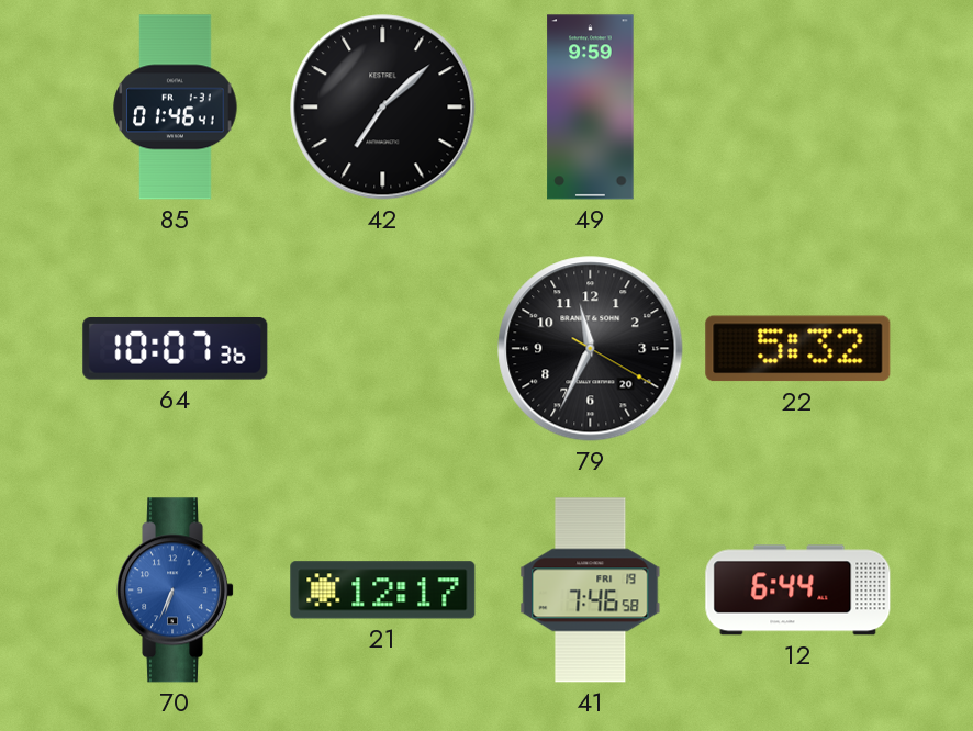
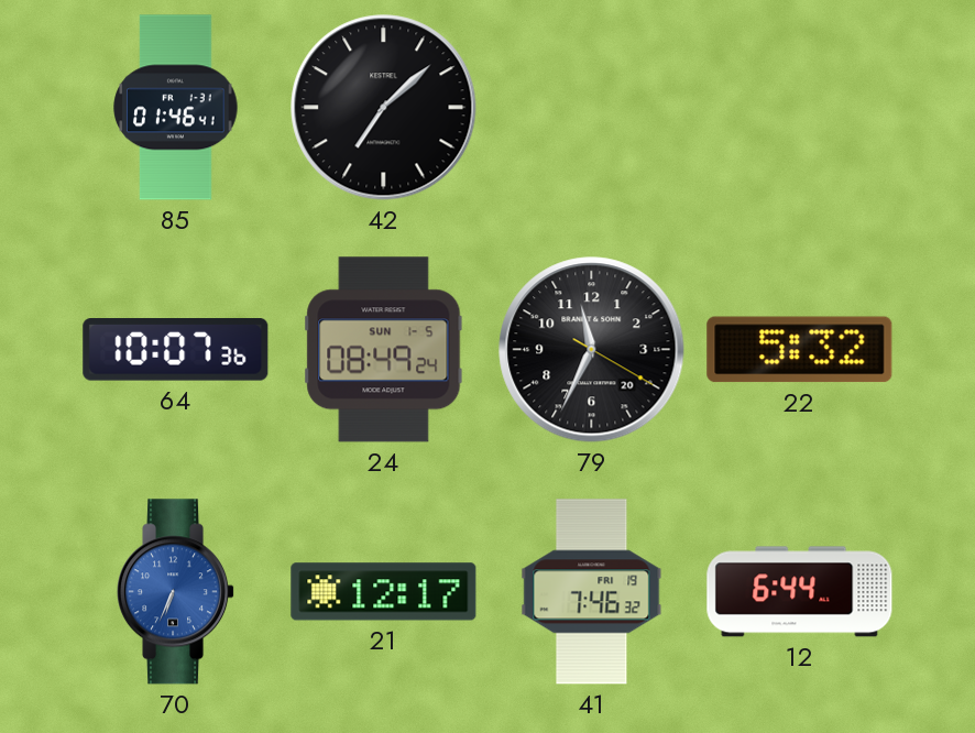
49: 9:59 -> none (591, 108)
24: none -> 08:49 (384, 350)
41: 7:46:58 -> 7:46:32 (592, 592)
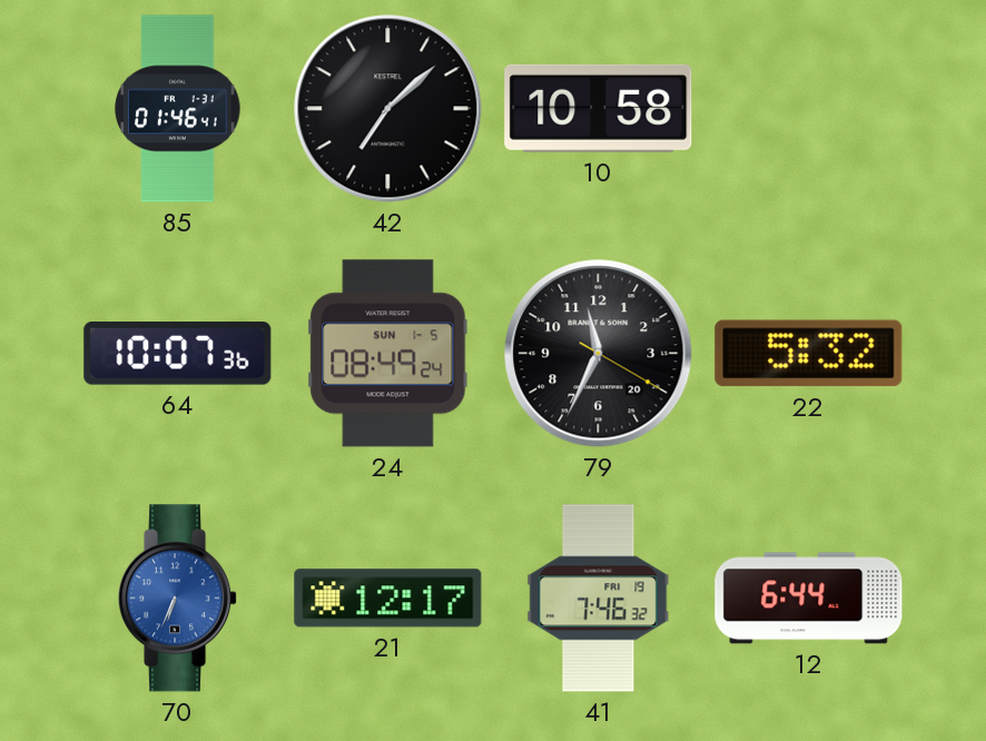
10: none -> 10:58 (599, 108)
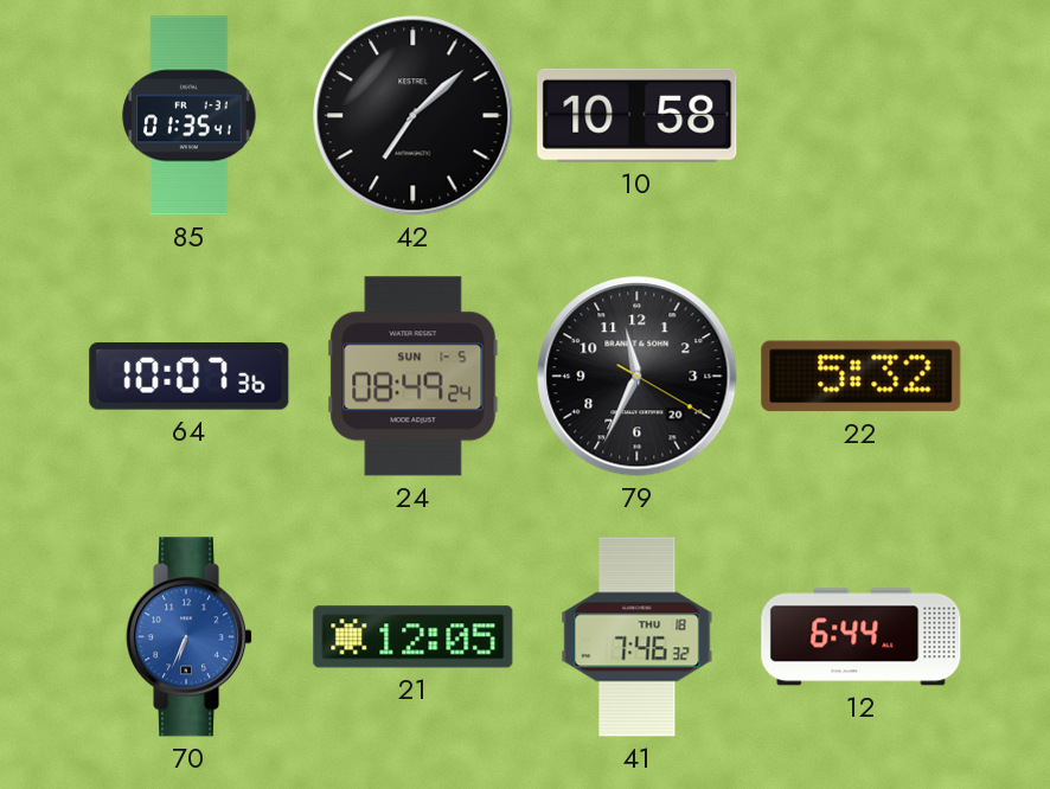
85: 01:46 -> 01:35 (190, 116)
21: 12:17 -> 12:05 (414, 637)
41 date: FRI 19 -> THU 18 (638, 637)
